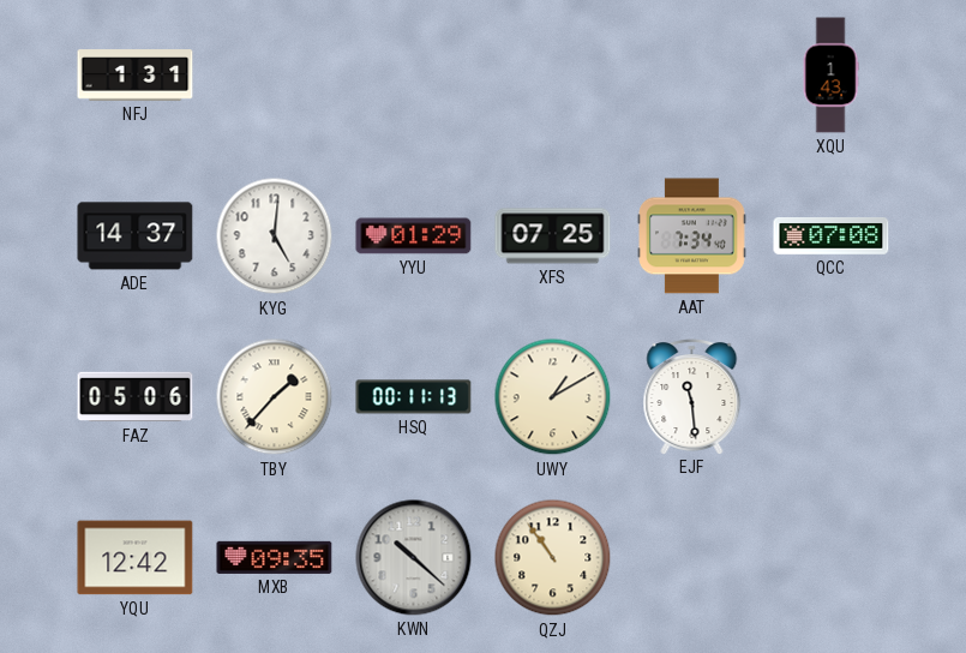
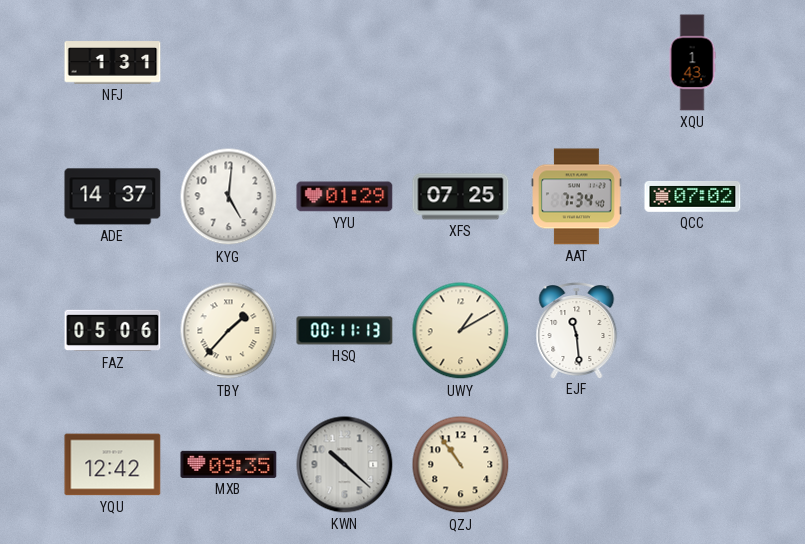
QCC: 07:08 -> 07:02 (693, 197)
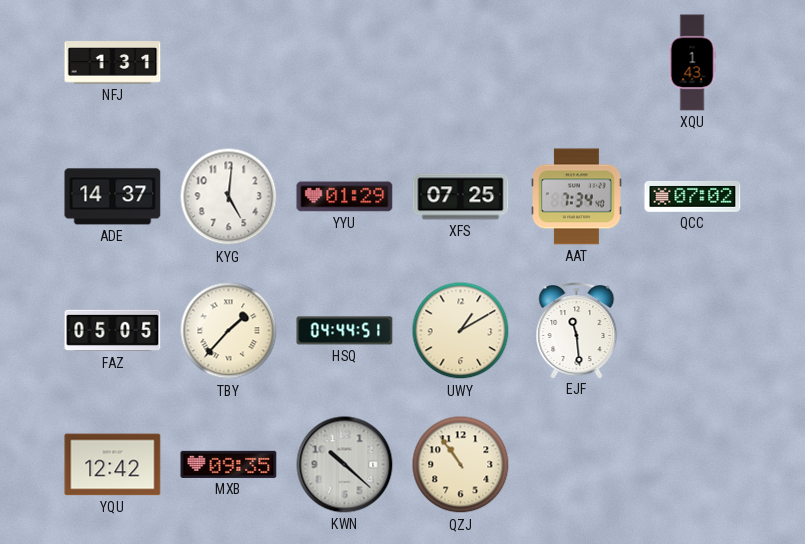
FAZ: 05:06 -> 05:05 (113, 331)
HSQ: 00:11 -> 04:44 (345, 331)
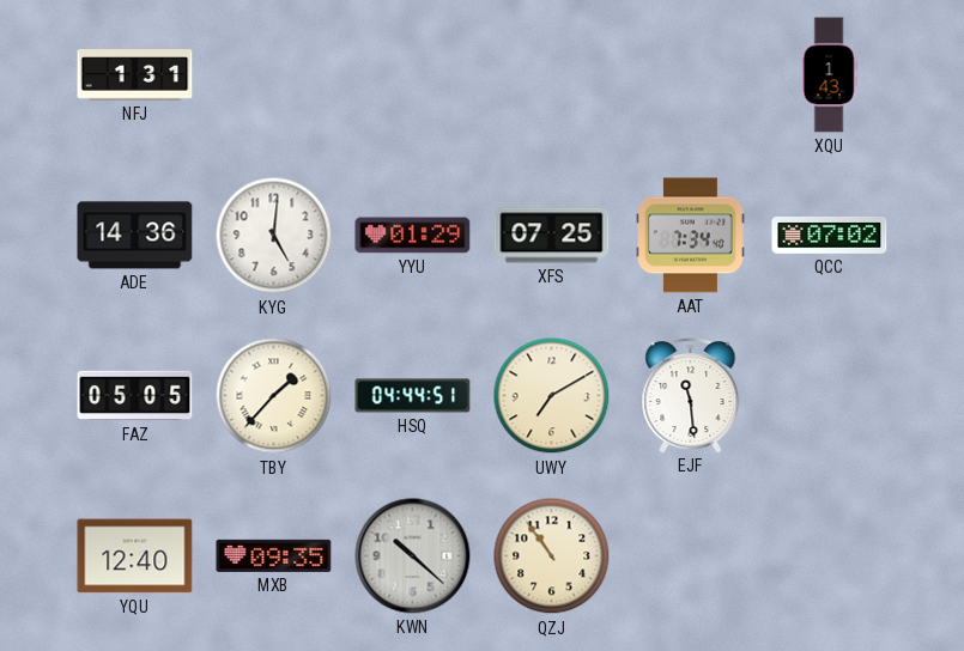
ADE: 14:37 -> 14:36 (135, 236)
UWY: 1:10 -> 7:10 (552, 396)
YQU: 12:42 -> 12:40 (135, 556)
